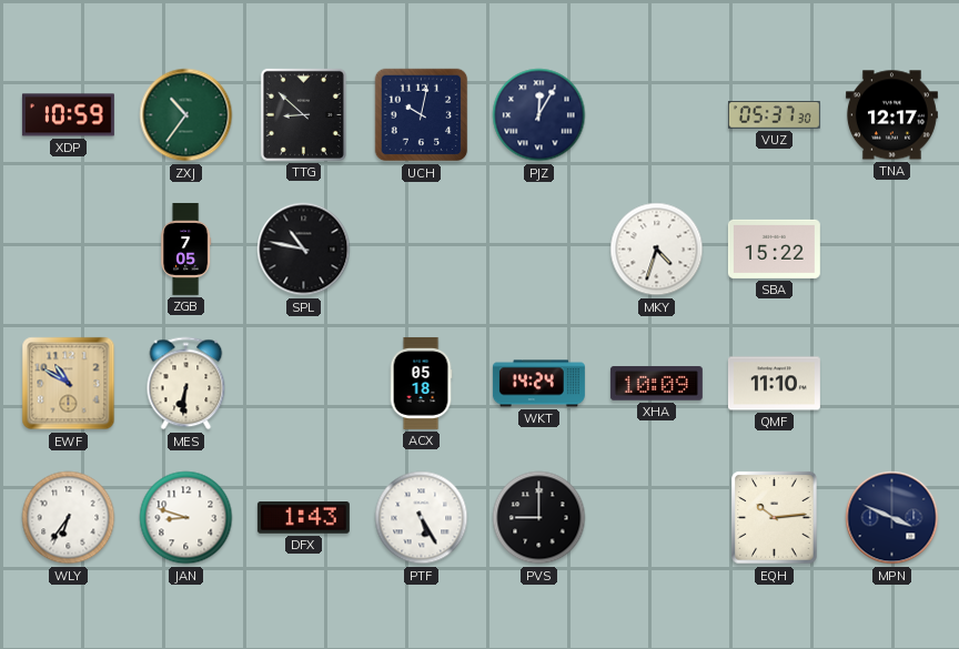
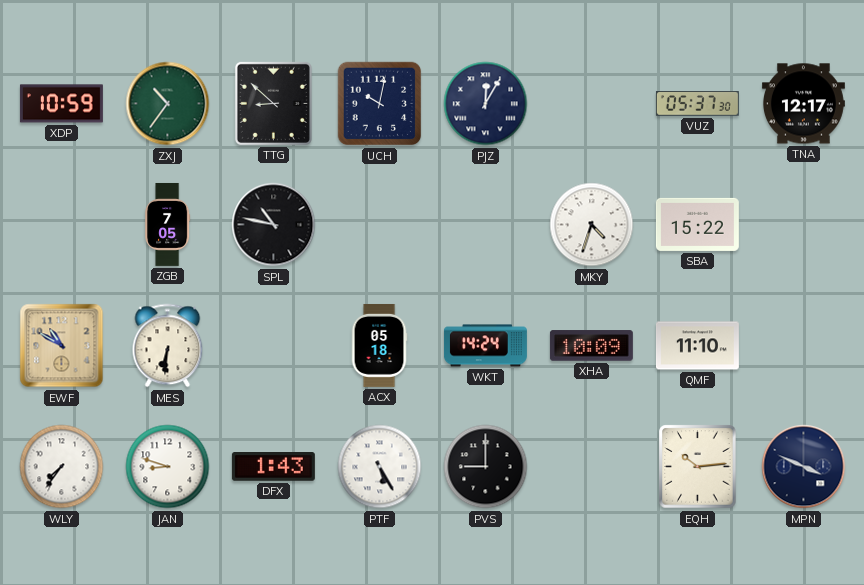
WLY: 6:36 -> 7:36 (62, 467)
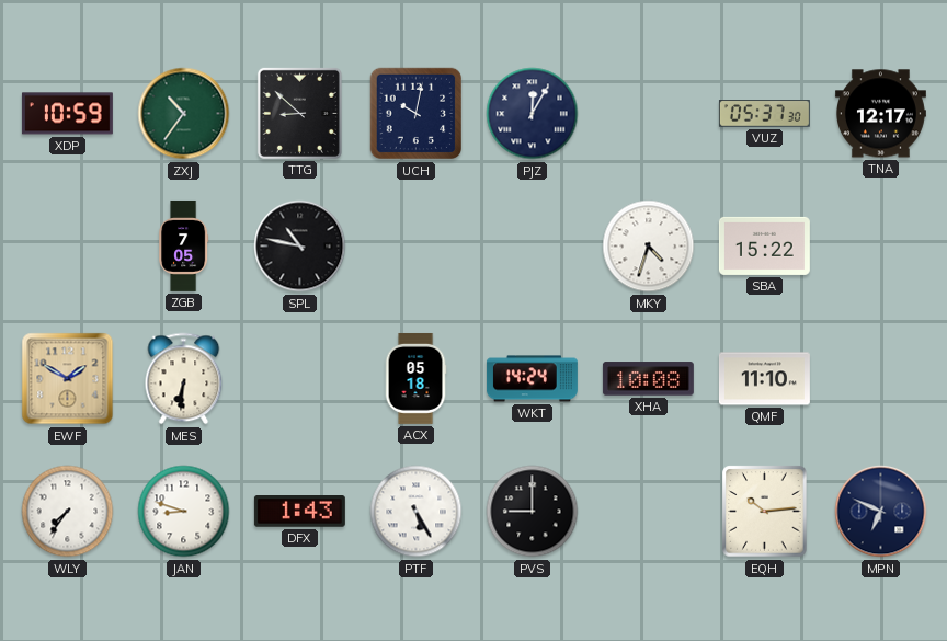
EWF: 10:50 -> 1:50 (68, 379)
XHA: 10:09 -> 10:08 (648, 379)
MPN: 3:49 -> 6:49 (881, 512)
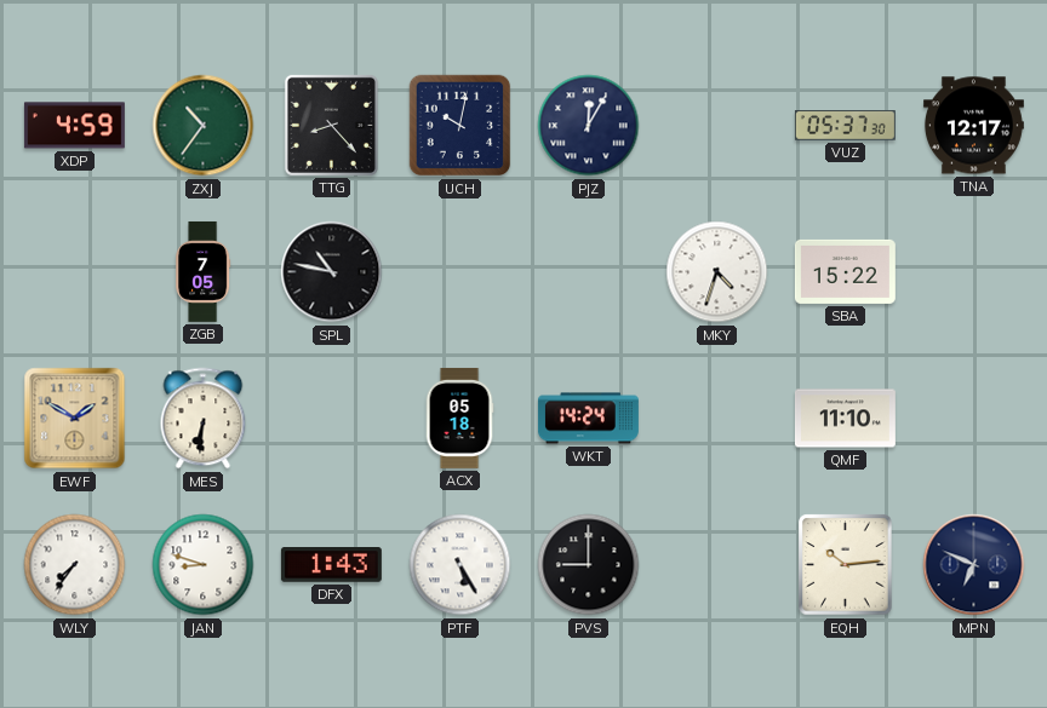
XDP: 10:59 -> 4:59 (74, 126)
TTG: 8:52 -> 8:23 (331, 125)
XHA: 10:08 -> none (648, 379)
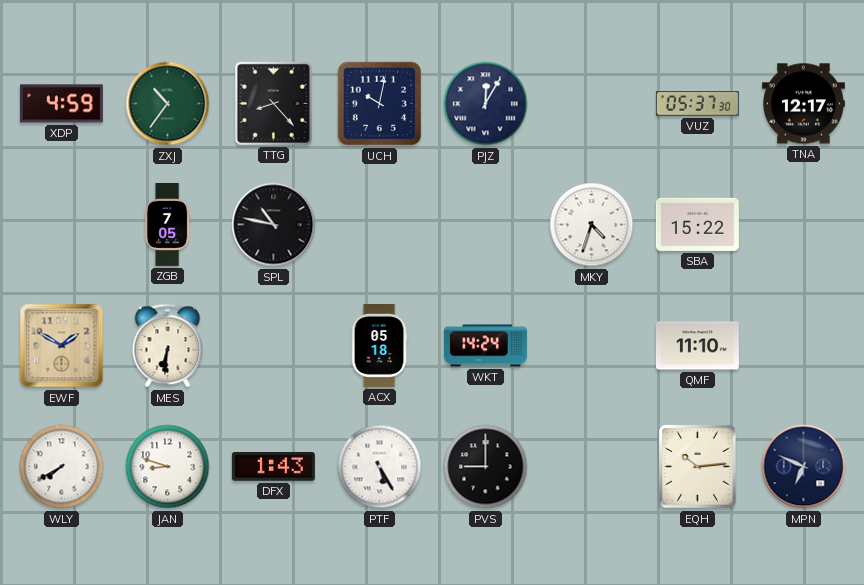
WLY: 7:36 -> 7:40 (62, 467)
